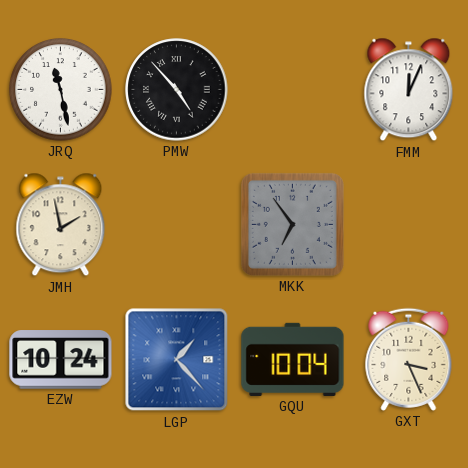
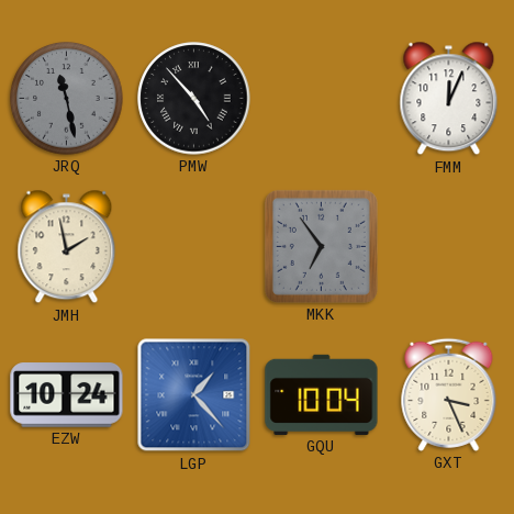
JRQ dial: white -> grey (67, 99)
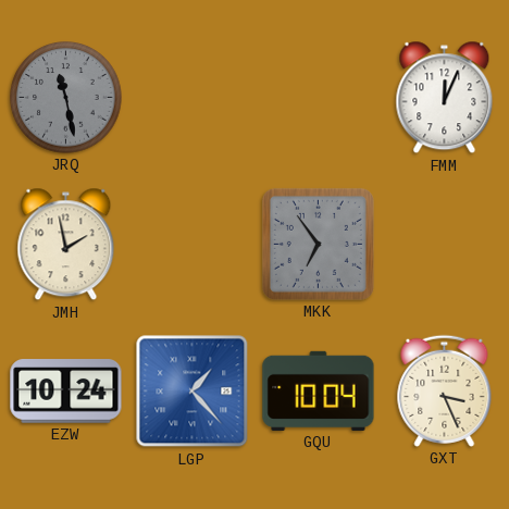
PMW: 4:53 -> none (194, 99)
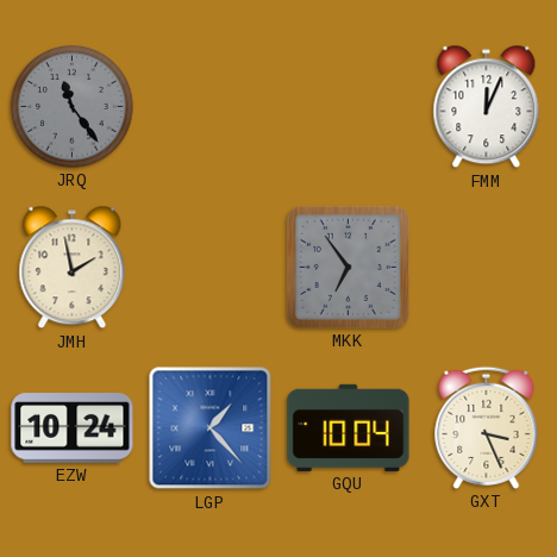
JRQ: 11:28 -> 11:24 (73, 107)
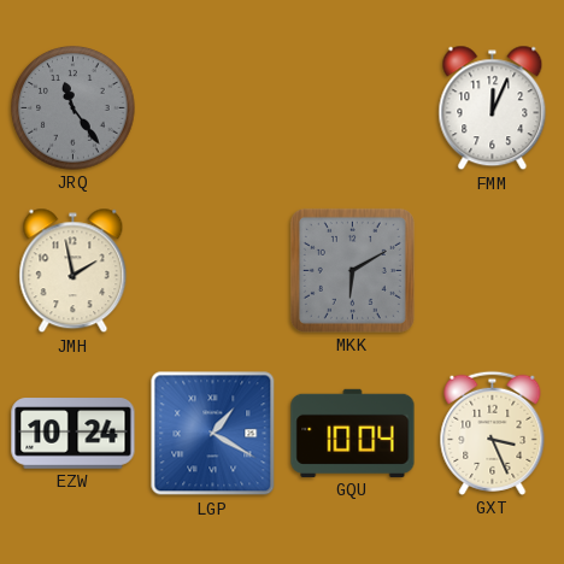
MKK: 6:54 -> 6:10 (352, 270)
LGP: 1:23 -> 1:20 (213, 434)
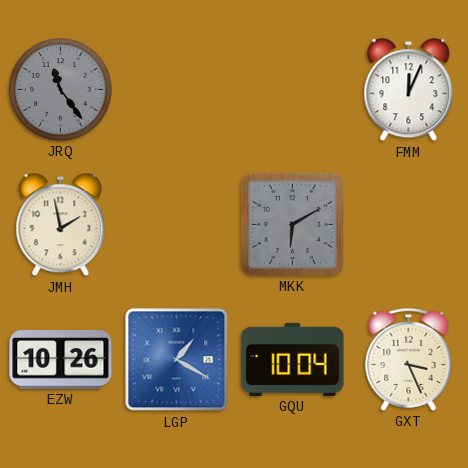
EZW: 10:24 -> 10:26 (61, 360)
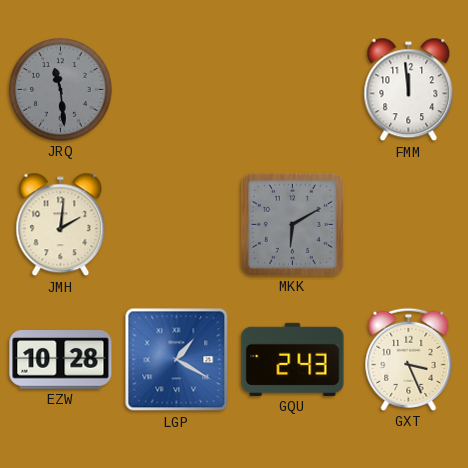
JRQ: 11:24 -> 11:29 (61, 90)
FMM: 12:04 -> 11:59 (409, 90)
JMH: 1:58 -> 2:01 (61, 225)
EZW: 10:26 -> 10:28 (61, 360)
GQU: 10:04 -> 2:43 (293, 359)
